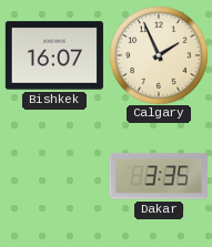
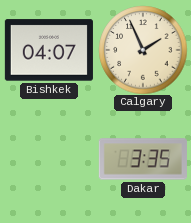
Bishkek: 16:07 -> 04:07 (49, 50)
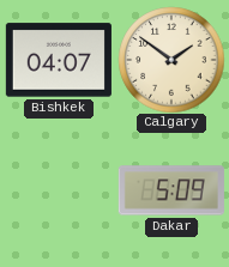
Calgary: 1:56 -> 1:51 (171, 60)
Dakar: 3:35 -> 5:09 (171, 190)
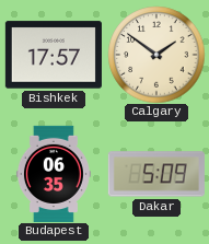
Bishkek: 04:07 -> 17:57 (54, 55)
Budapest: none -> 06:35 (54, 174)
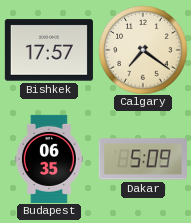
Calgary: 1:51 -> 7:21 (143, 50)
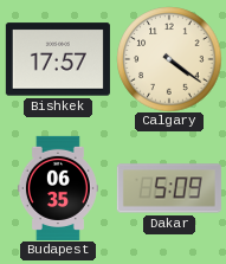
Calgary: 7:21 -> 4:21 (169, 59)
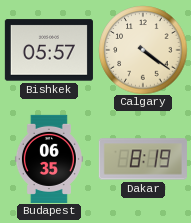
Bishkek: 17:57 -> 05:57 (49, 50)
Dakar: 5:09 -> 8:19 (143, 159)
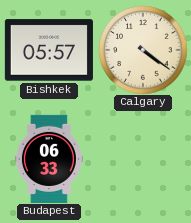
Budapest: 06:35 -> 06:33 (49, 159)
Dakar: 8:19 -> none (143, 159)
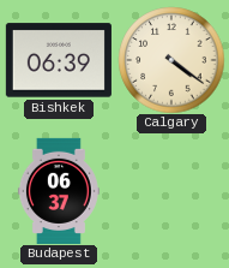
Bishkek: 05:57 -> 06:39 (59, 60)
Budapest: 06:33 -> 06:37 (59, 191)
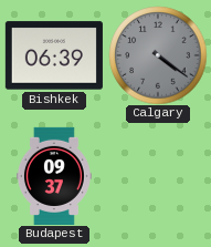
Calgary dial: cream -> grey (158, 55)
Budapest: 06:37 -> 09:37 (54, 176)
